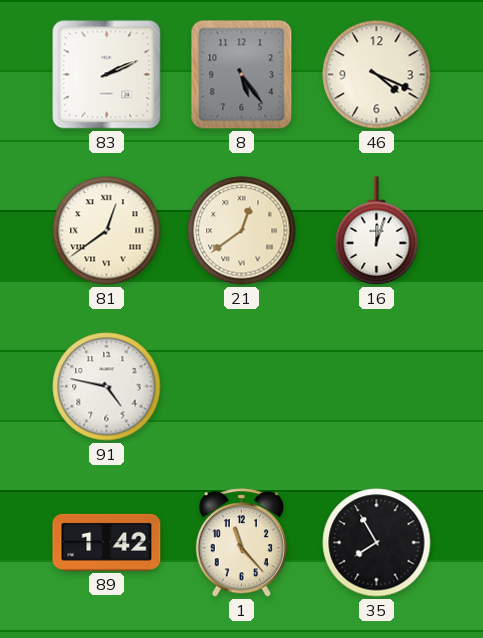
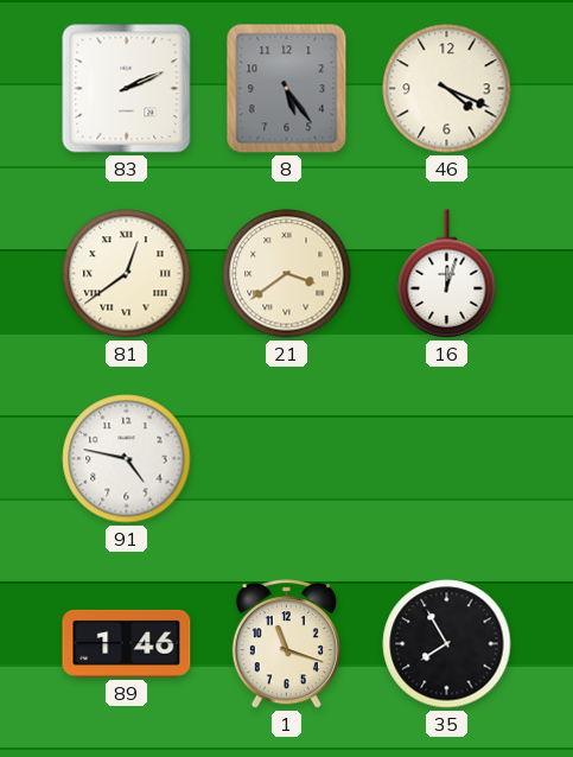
21: 12:39 -> 3:39 (287, 274)
89: 1:42 -> 1:46 (127, 643)
1: 11:23 -> 11:18 (286, 644)
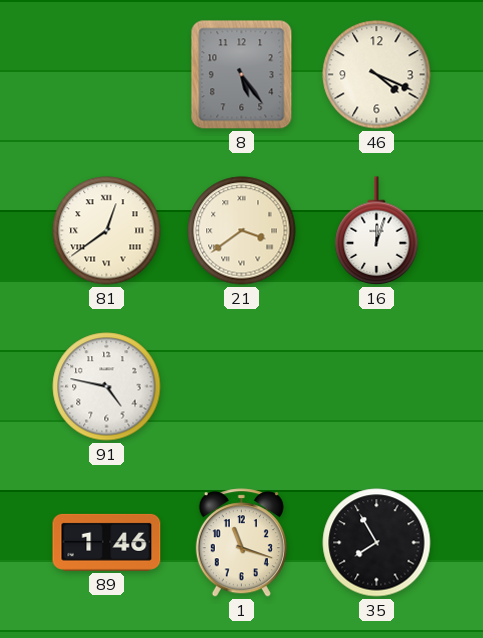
83: 2:11 -> none (127, 89)
